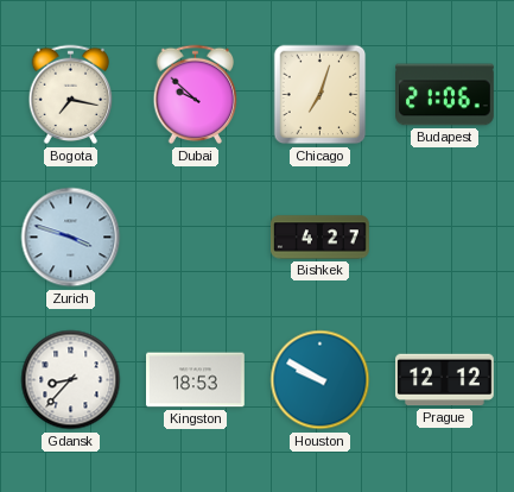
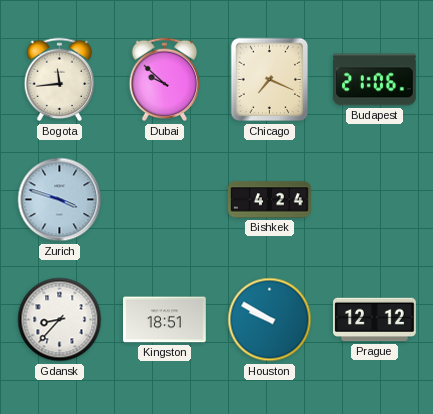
Bogota: 7:17 -> 11:44 (60, 80)
Chicago: 7:03 -> 7:19 (270, 80)
Bishkek: 4:27 -> 4:24 (270, 200)
Kingston: 18:53 -> 18:51 (165, 320)
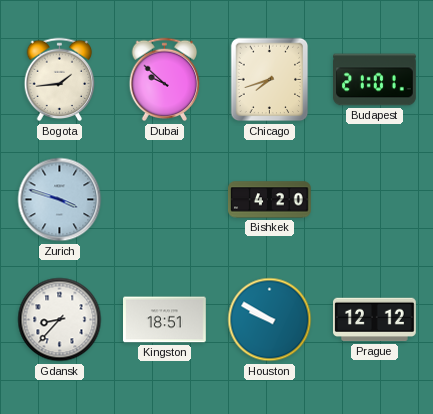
Bogota: 11:44 -> 1:44 (60, 80)
Chicago: 7:19 -> 7:42 (270, 80)
Budapest: 21:06 -> 21:01 (375, 80)
Bishkek: 4:24 -> 4:20 (270, 200)
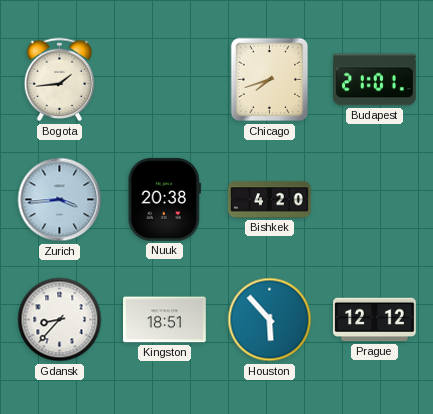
Dubai: 9:52 -> none (165, 80)
Zurich: 3:48 -> 3:44 (60, 200)
Nuuk: none -> 20:38 (164, 200)
Houston: 9:50 -> 5:53 (270, 320)
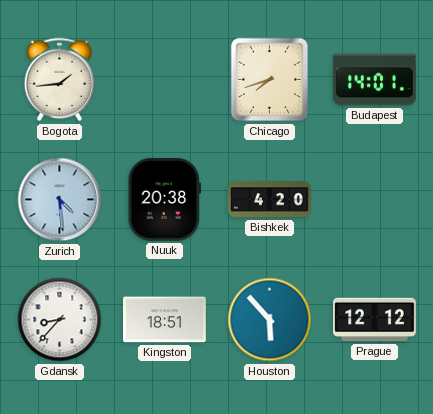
Budapest: 21:01 -> 14:01 (375, 80)
Zurich: 3:44 -> 4:29 (60, 200)
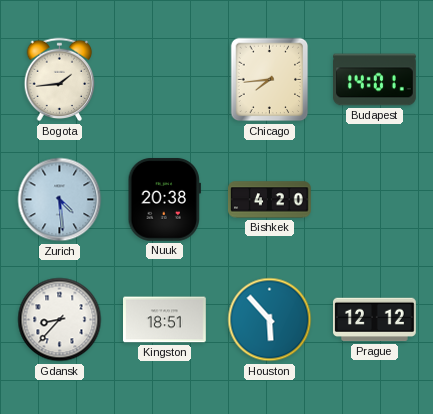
Chicago: 7:42 -> 7:44 (270, 80)
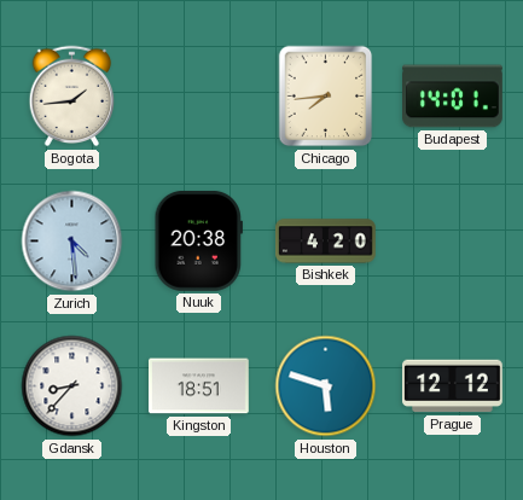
Houston: 5:53 -> 5:48 (326, 386)
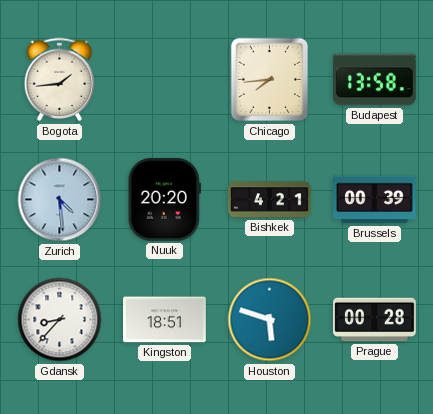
Budapest: 14:01 -> 13:58 (375, 80)
Nuuk: 20:38 -> 20:20 (164, 200)
Bishkek: 4:20 -> 4:21 (270, 200)
Brussels: none -> 00:39 (375, 200)
Prague: 12:12 -> 00:28 (375, 320)
